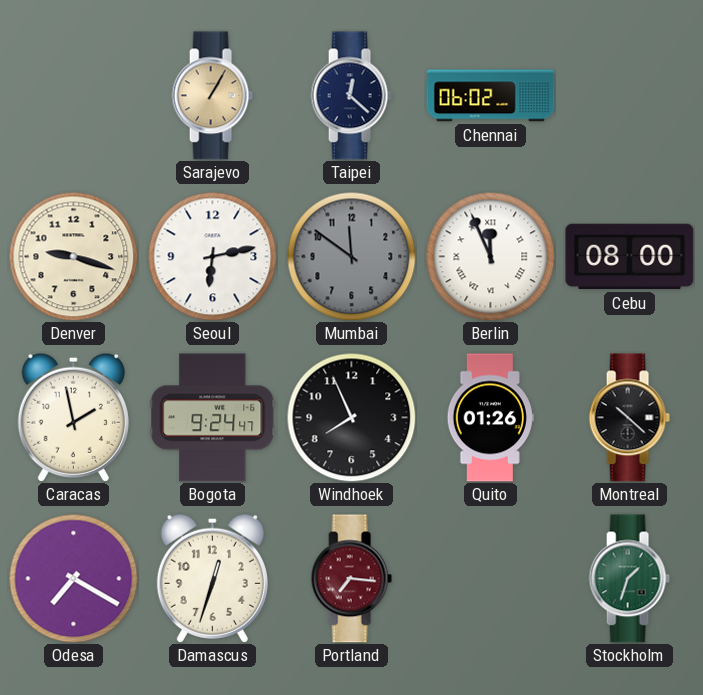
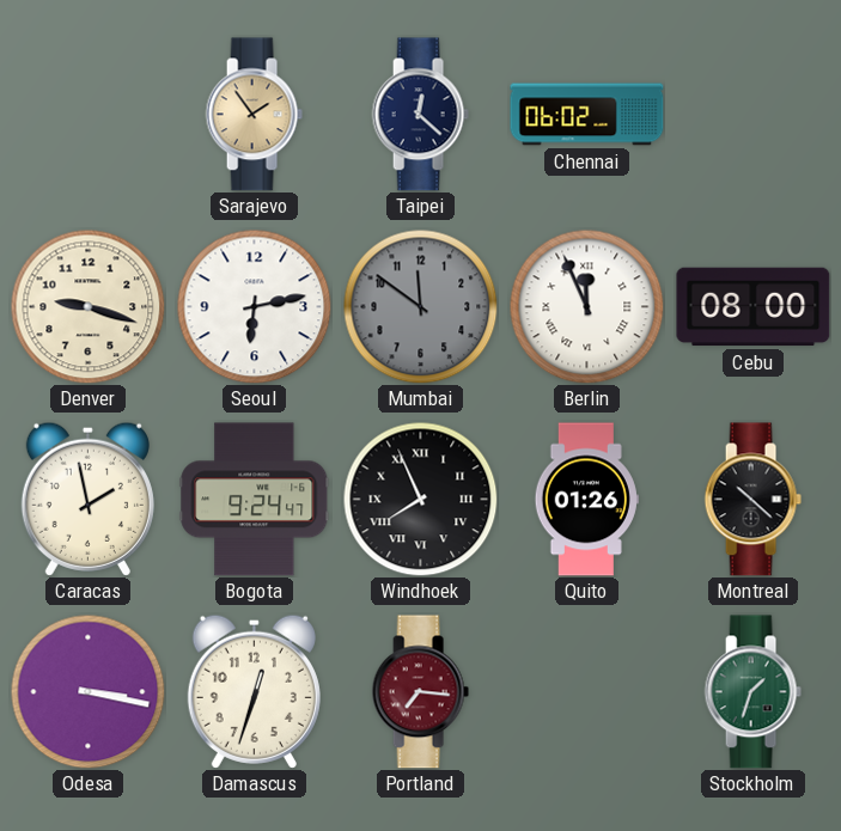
Sarajevo: 1:05 -> 1:54 (254, 115)
Windhoek numerals: Arabic -> Roman (420, 499)
Odesa: 7:20 -> 3:17 (87, 691)
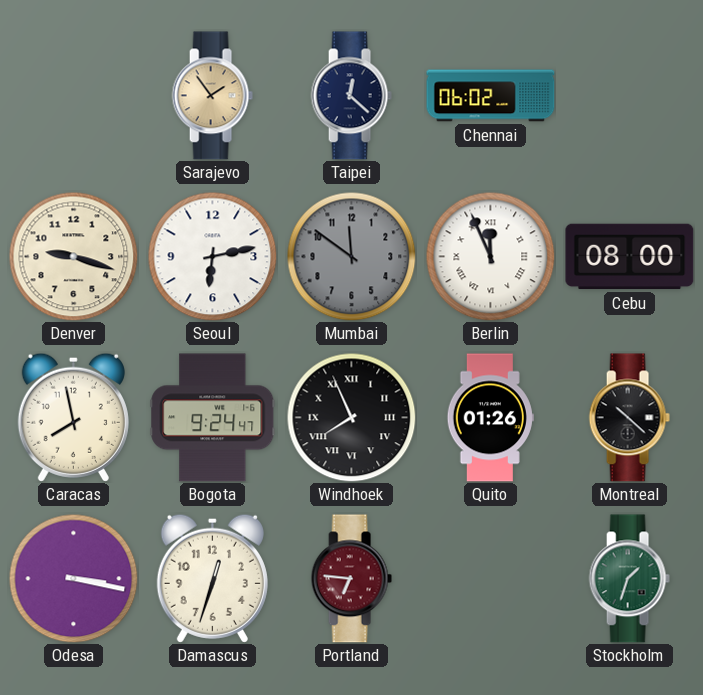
Caracas: 1:58 -> 7:58 (73, 417)
Portland: 7:16 -> 6:46 (351, 579)
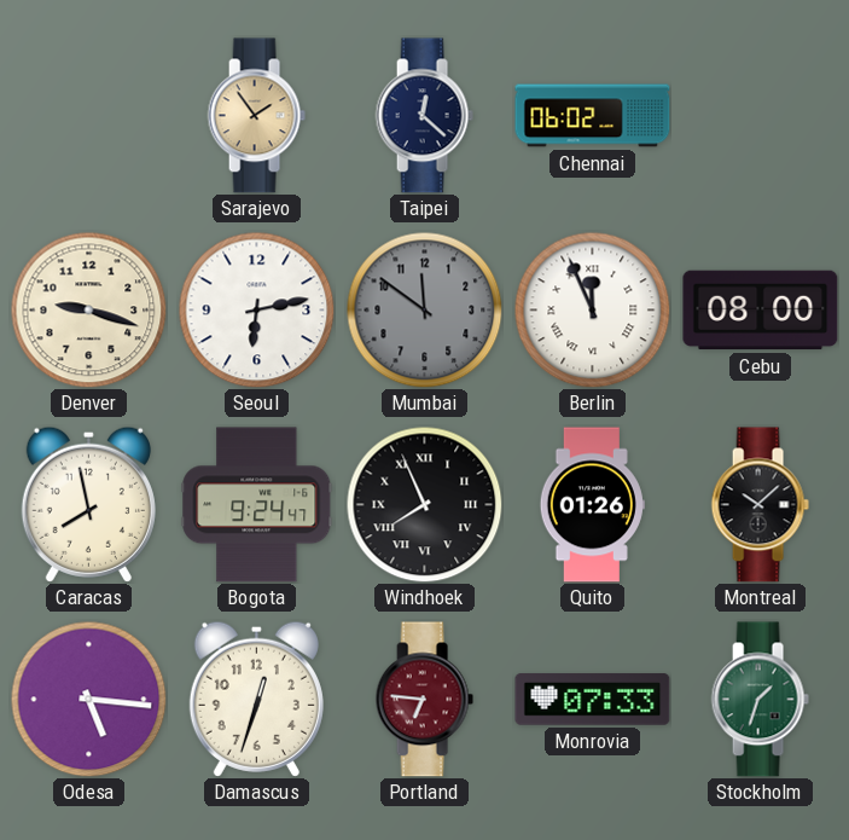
Montreal: 10:22 -> 10:08 (760, 505)
Odesa: 3:17 -> 5:16 (88, 699)
Monrovia: none -> 07:33 (593, 700)
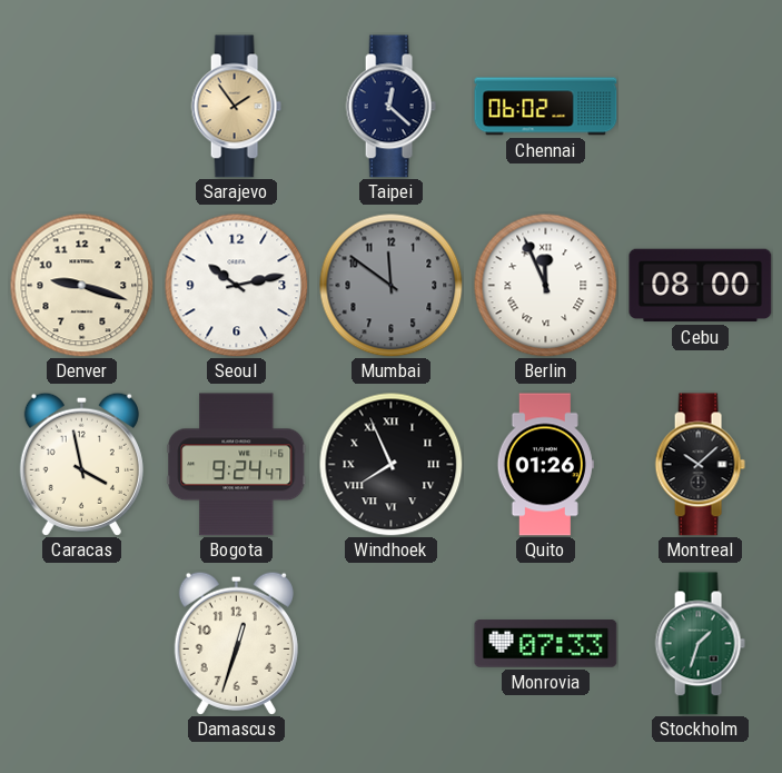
Seoul: 6:13 -> 10:13 (236, 285)
Caracas: 7:58 -> 3:58 (81, 464)
Odesa: 5:16 -> none (88, 699)
Portland: 6:46 -> none (424, 700)
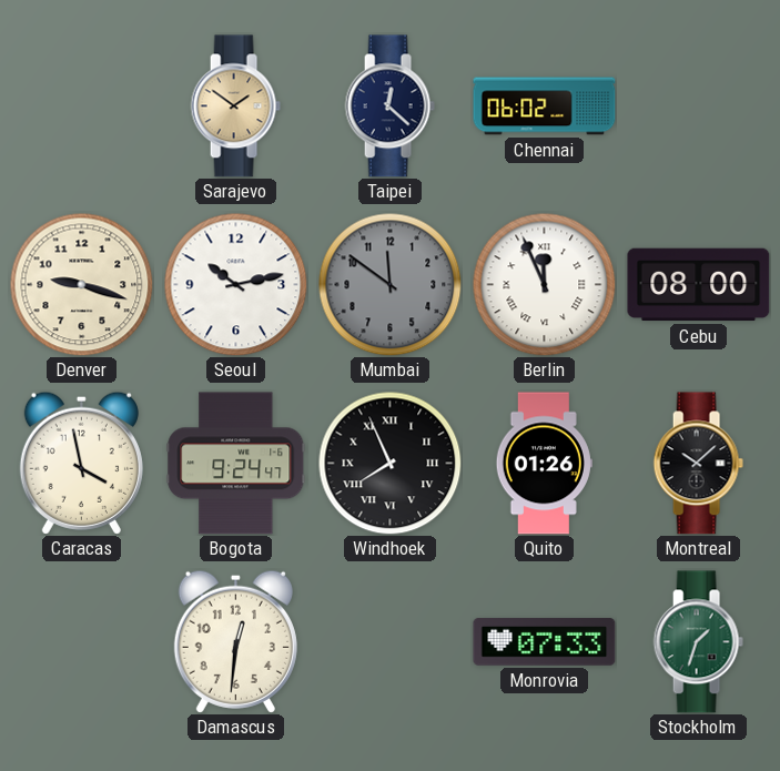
Sarajevo: 1:54 -> 1:51 (235, 106)
Damascus: 12:33 -> 12:31 (235, 641)
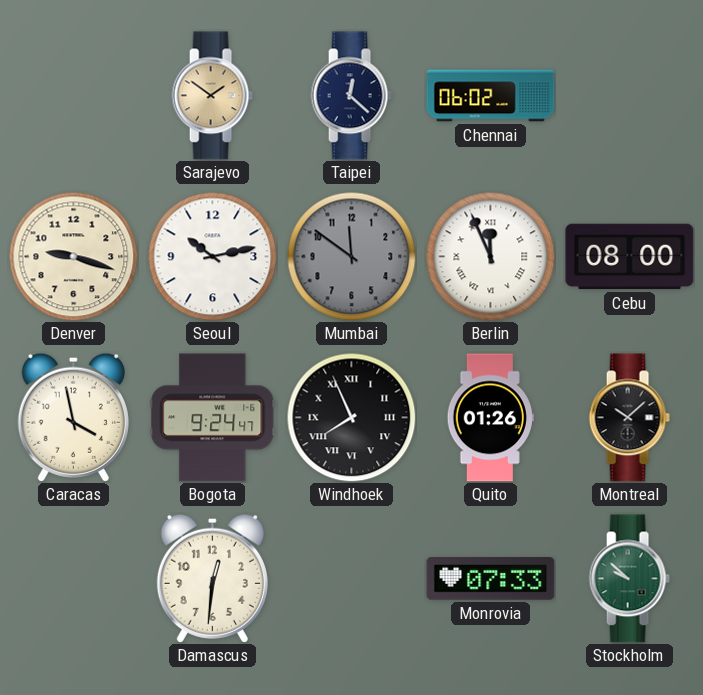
Stockholm: 1:33 -> 9:52 (629, 579)
